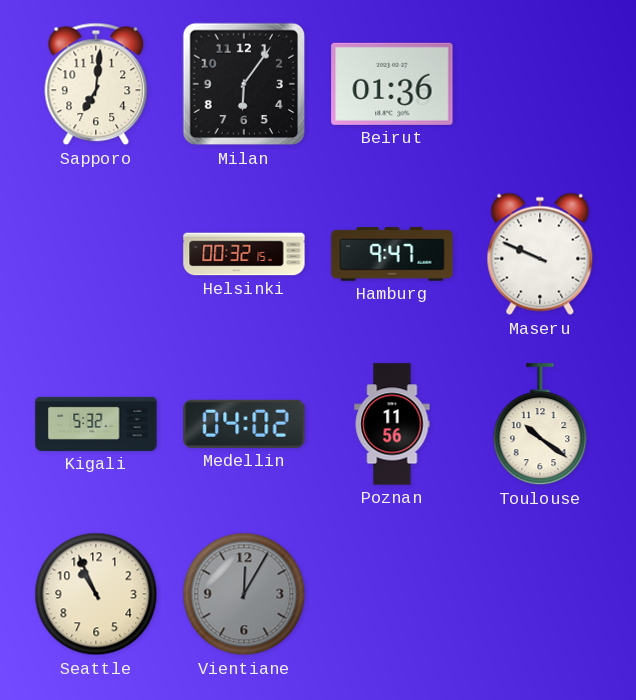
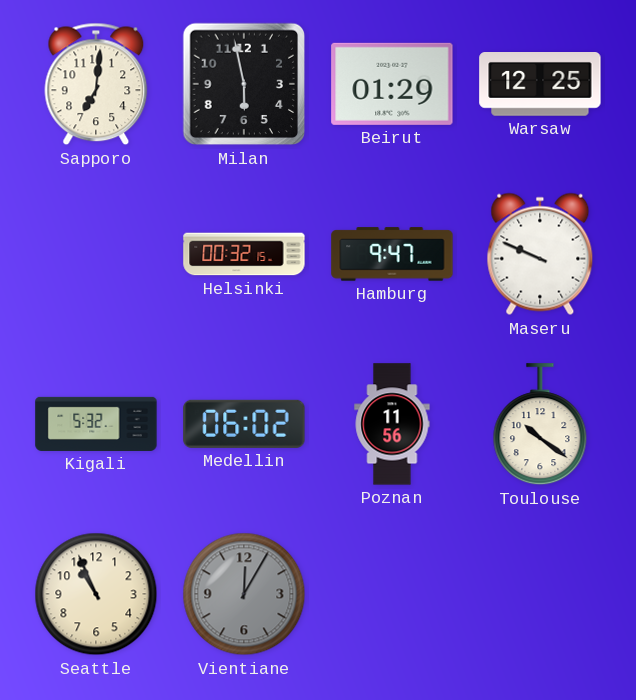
Milan: 6:06 -> 5:58 (244, 84)
Beirut: 01:36 -> 01:29 (392, 84)
Warsaw: none -> 12:25 (540, 85)
Medellin: 04:02 -> 06:02 (244, 424)
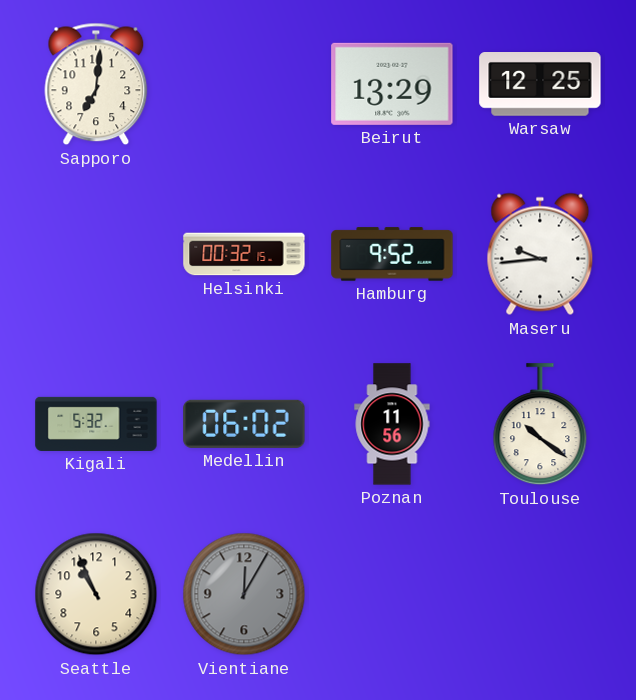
Milan: 5:58 -> none (244, 84)
Beirut: 01:29 -> 13:29 (392, 84)
Hamburg: 9:47 -> 9:52 (392, 254)
Maseru: 9:49 -> 9:44 (540, 254)
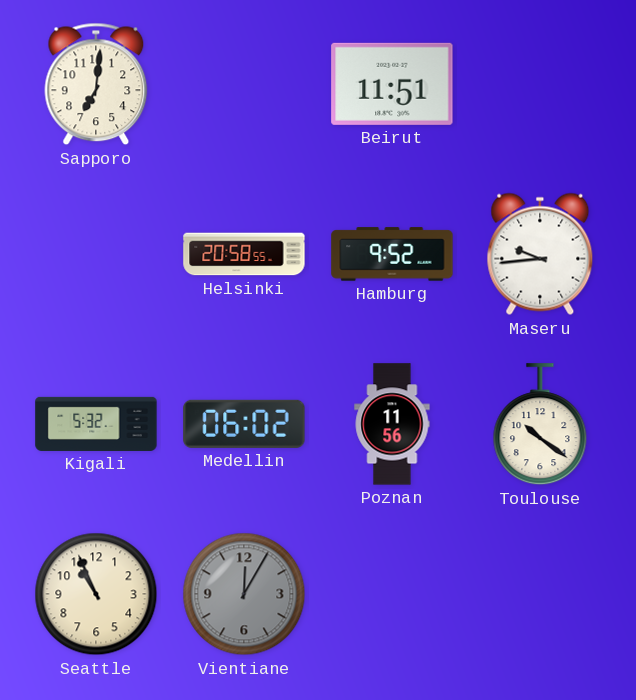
Beirut: 13:29 -> 11:51 (392, 84)
Warsaw: 12:25 -> none (540, 85)
Helsinki: 00:32 -> 20:58 (244, 254)
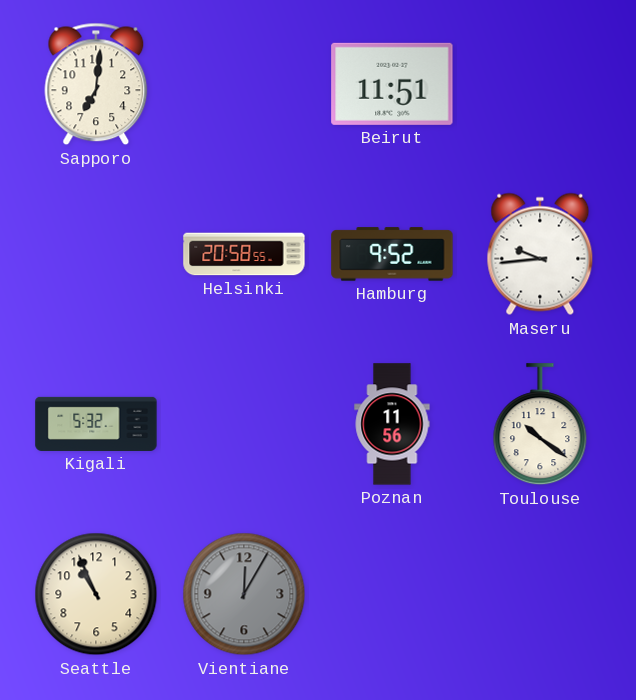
Medellin: 06:02 -> none (244, 424)
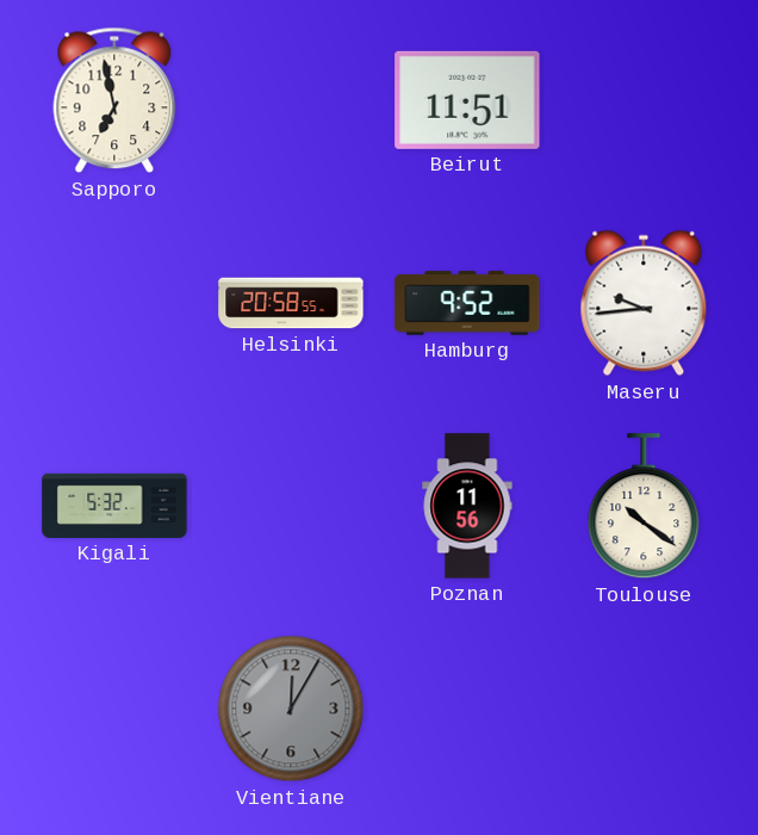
Sapporo: 7:01 -> 6:58 (114, 100)
Seattle: 10:56 -> none (96, 594)
